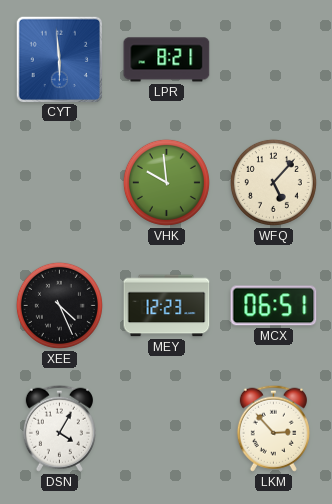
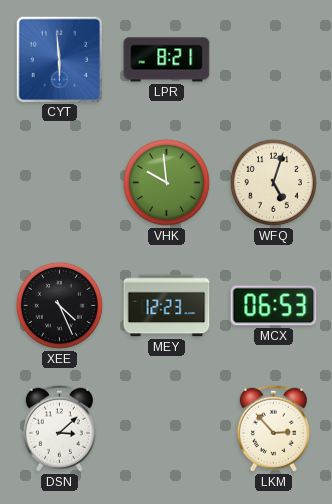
WFQ: 5:07 -> 5:03 (273, 182)
MCX: 06:51 -> 06:53 (274, 306)
DSN: 4:05 -> 3:08 (59, 428)
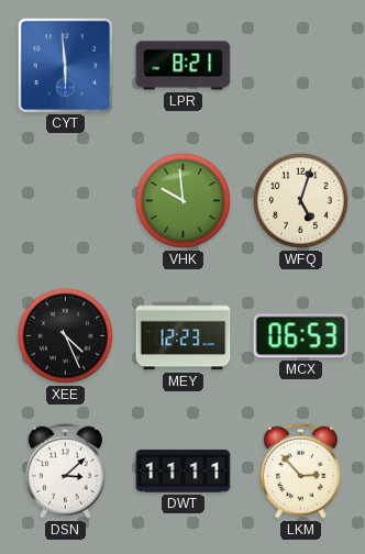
DWT: none -> 11:11 (184, 472)
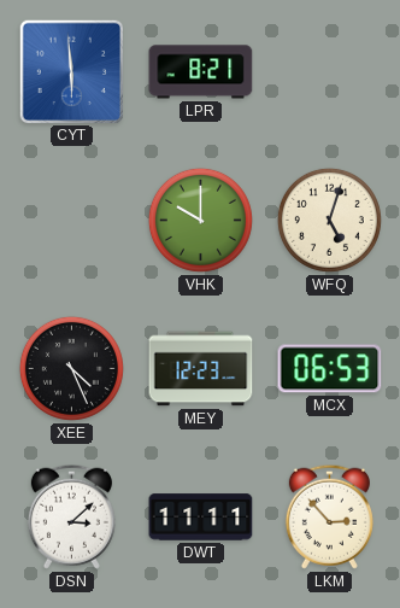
VHK: 9:59 -> 10:00 (200, 220)
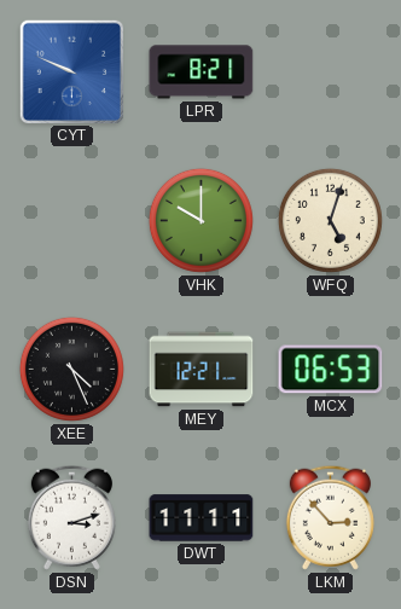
CYT: 5:59 -> 9:49 (71, 71)
MEY: 12:23 -> 12:21 (202, 370)
DSN: 3:08 -> 3:12 (71, 517)
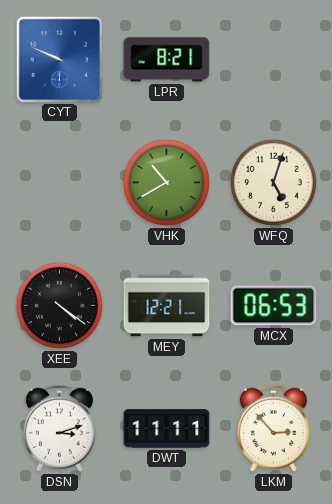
VHK: 10:00 -> 10:40 (166, 182)
XEE: 4:26 -> 4:21 (59, 305)
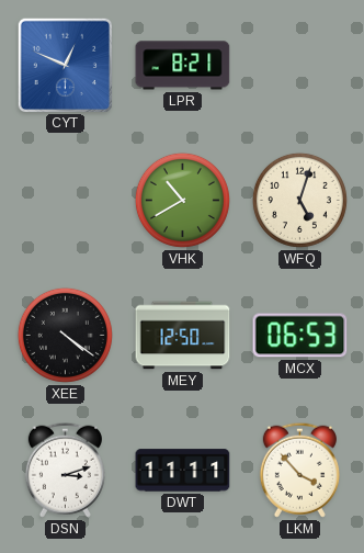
CYT: 9:49 -> 12:49 (65, 65)
MEY: 12:21 -> 12:50 (183, 336)
LKM: 2:53 -> 3:53 (299, 470)
